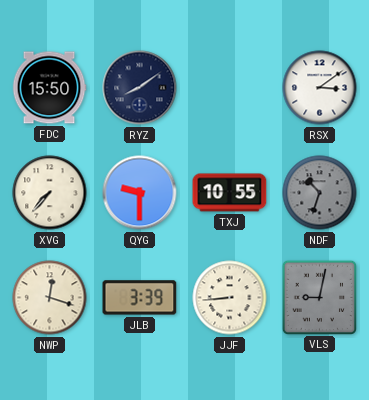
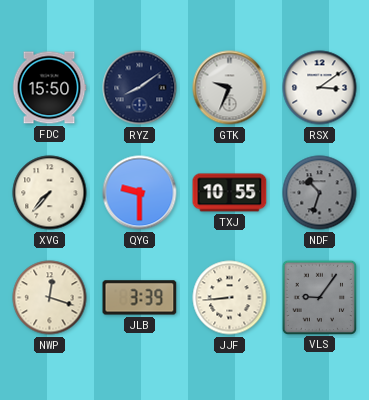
GTK: none -> 9:34 (230, 88)
VLS: 9:02 -> 9:06 (319, 297)
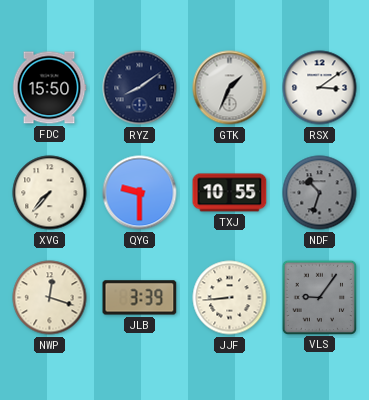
GTK: 9:34 -> 1:34 (230, 88)
